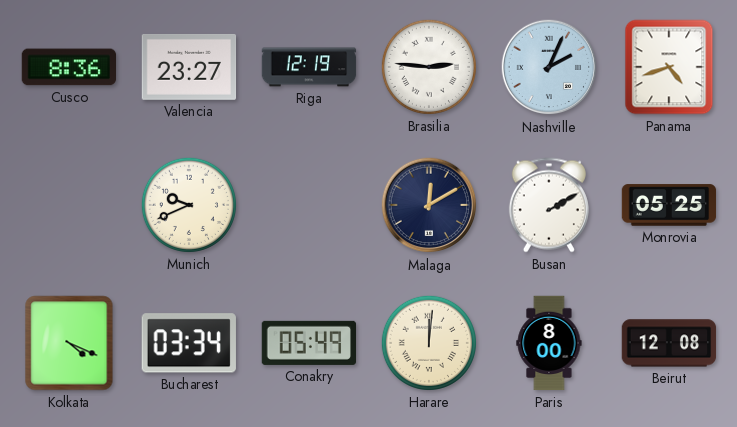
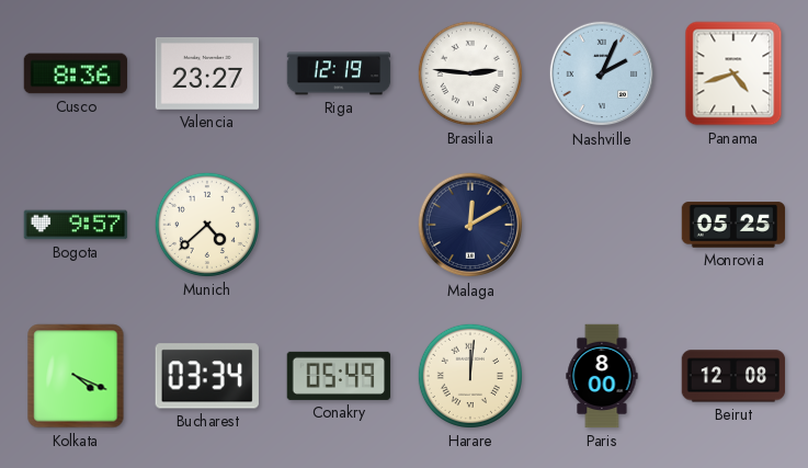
Bogota: none -> 9:57 (76, 225)
Munich: 9:41 -> 4:38 (207, 225)
Busan: 2:10 -> none (549, 205)
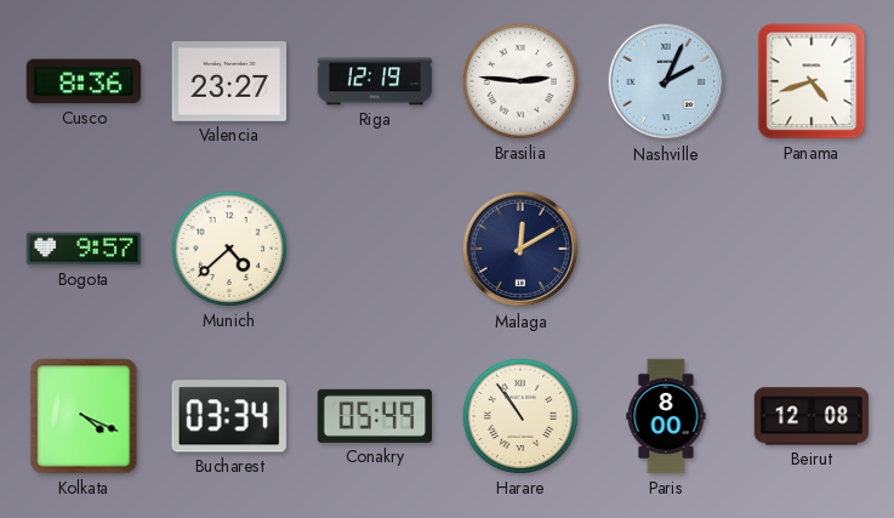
Monrovia: 05:25 -> none (733, 225)
Harare: 12:01 -> 10:54 (520, 416)
